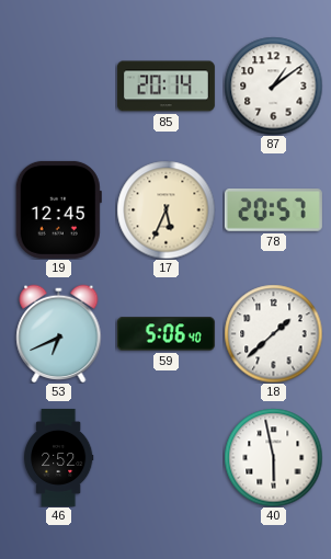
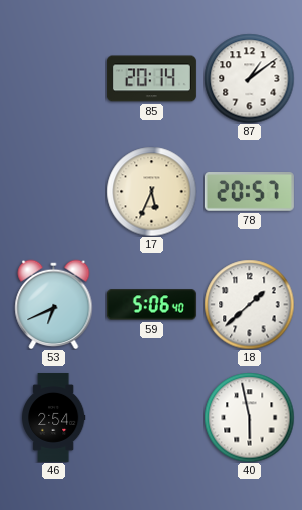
19: 12:45 -> none (58, 209)
46: 2:52 -> 2:54 (54, 417)
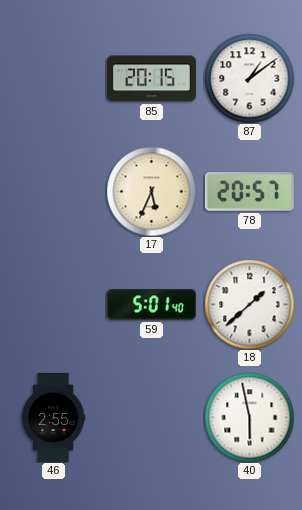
85: 20:14 -> 20:15 (151, 79)
53: 6:41 -> none (54, 304)
59: 5:06 -> 5:01 (151, 305)
46: 2:54 -> 2:55 (54, 417)
